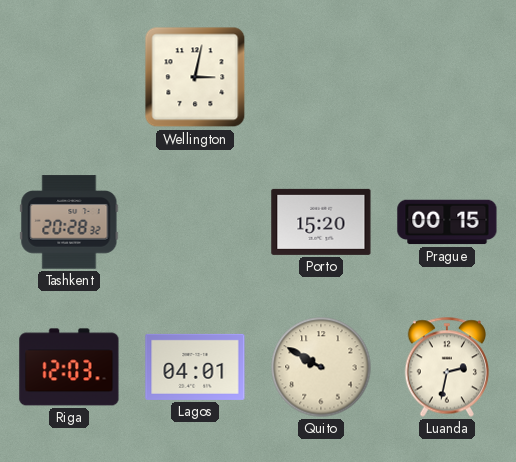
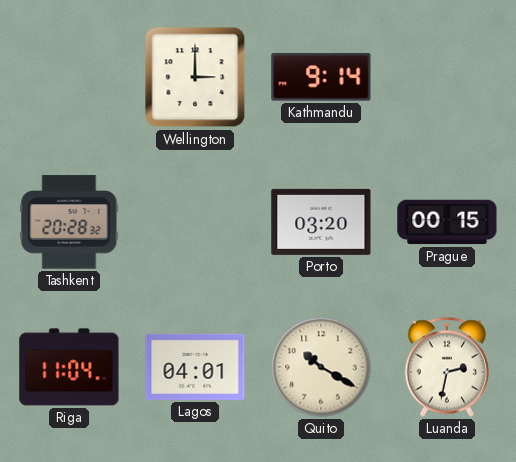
Wellington: 3:02 -> 3:00 (195, 77)
Kathmandu: none -> 9:14 (321, 77)
Porto: 15:20 -> 03:20 (321, 222)
Riga: 12:03 -> 11:04 (69, 367)
Quito: 9:50 -> 10:20 (321, 367)
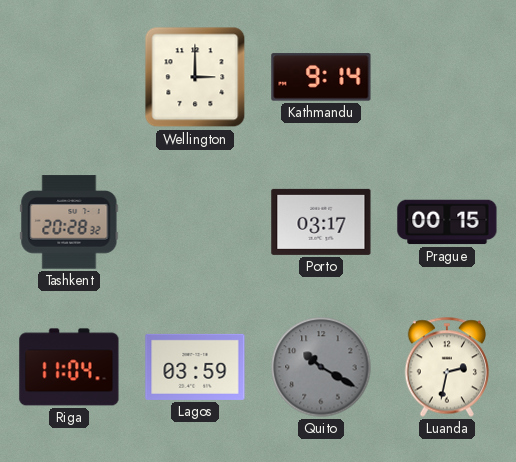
Porto: 03:20 -> 03:17 (321, 222)
Lagos: 04:01 -> 03:59 (195, 367)
Quito dial: cream -> grey (321, 367)
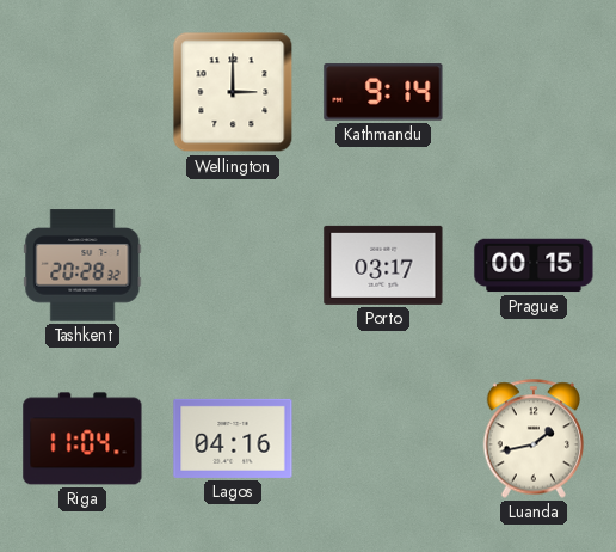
Lagos: 03:59 -> 04:16 (233, 438)
Quito: 10:20 -> none (321, 367)
Luanda: 2:32 -> 1:43 (532, 438)
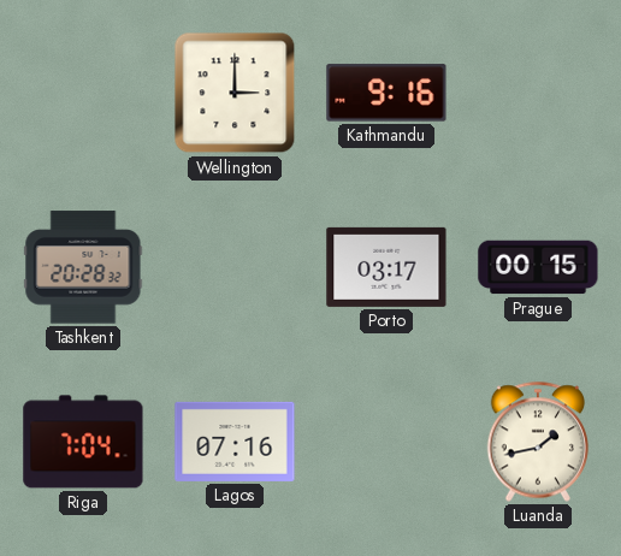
Kathmandu: 9:14 -> 9:16 (386, 93)
Riga: 11:04 -> 7:04 (83, 442)
Lagos: 04:16 -> 07:16 (235, 442)
